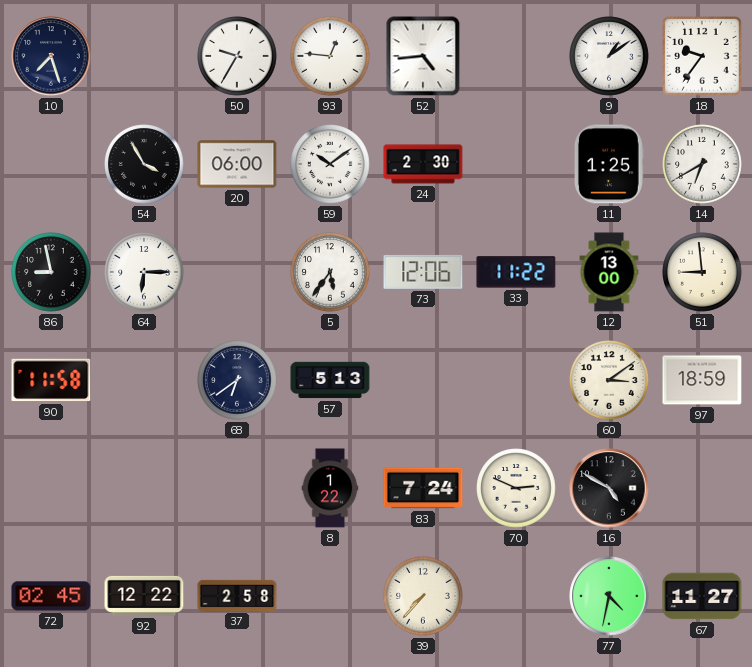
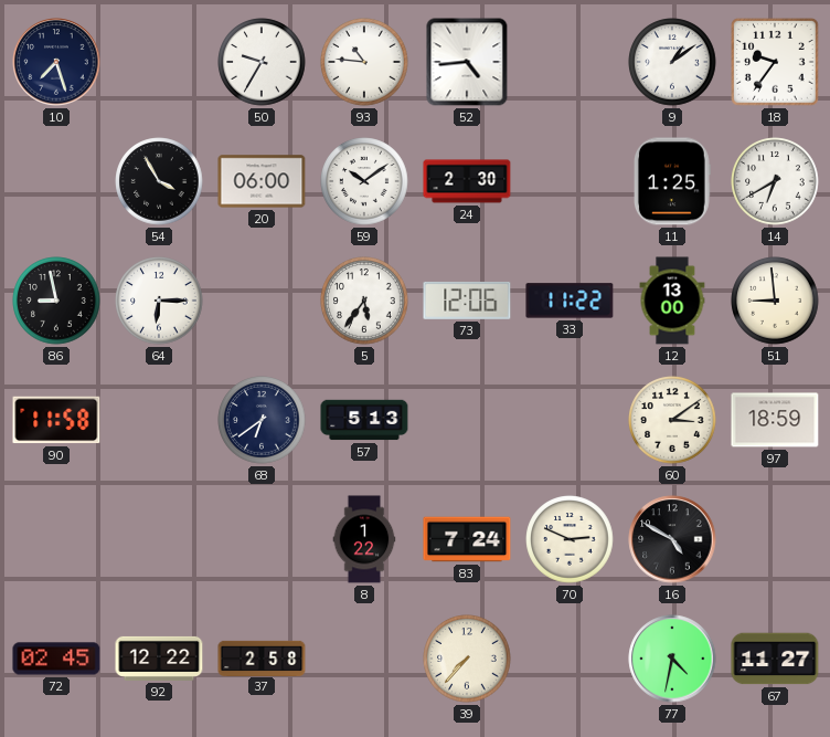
93: 12:46 -> 10:46 (364, 62)
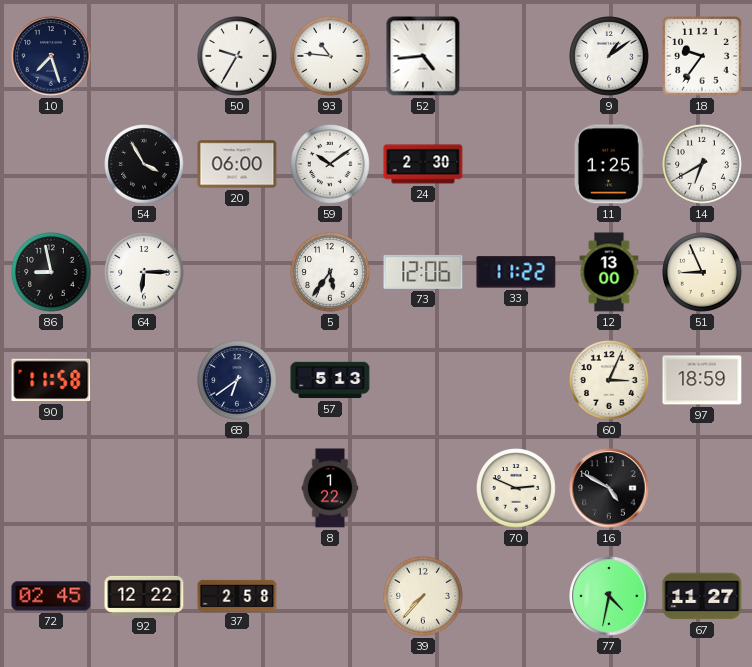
51: 8:59 -> 8:56 (702, 272)
60: 3:09 -> 3:04 (609, 380)
83: 7:24 -> none (467, 539)
